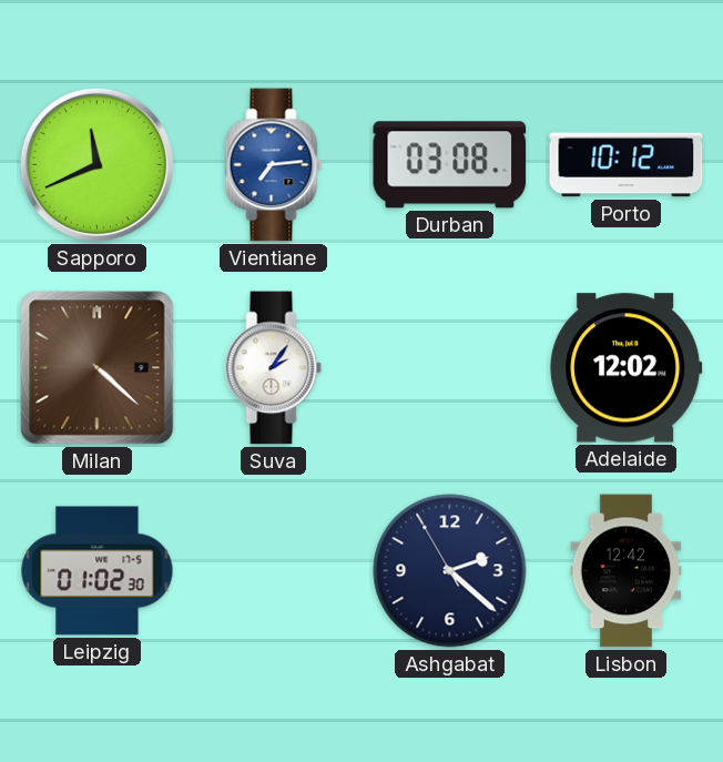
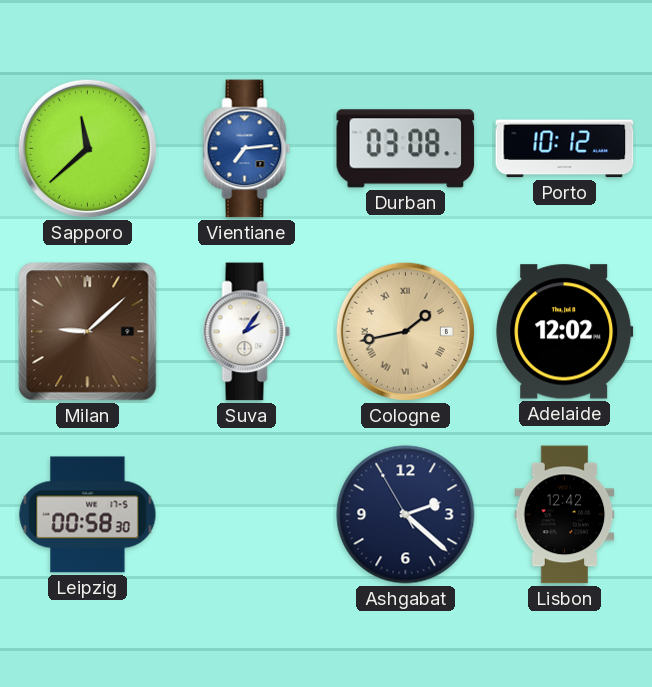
Sapporo: 11:41 -> 11:38 (87, 148)
Milan: 4:22 -> 9:08 (88, 332)
Cologne: none -> 1:43 (405, 331)
Leipzig: 01:02 -> 00:58 (88, 515)
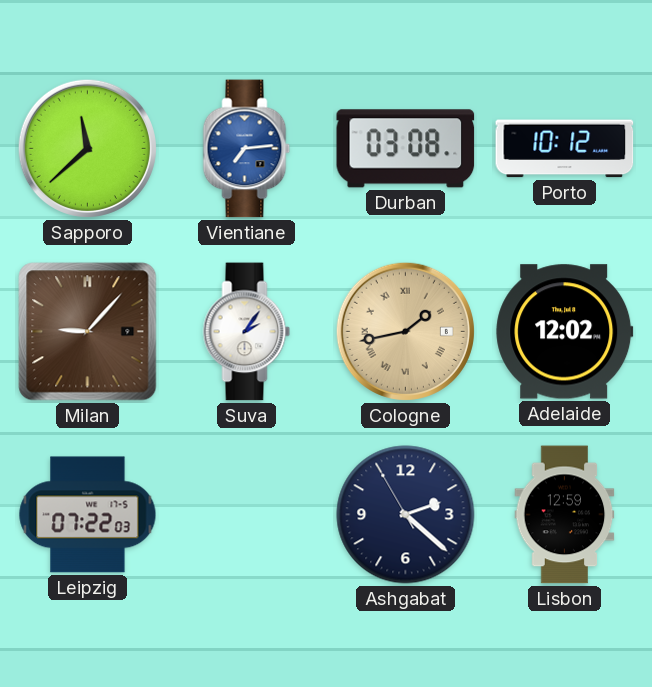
Milan: 9:08 -> 9:07 (88, 332)
Leipzig: 00:58 -> 07:22 (88, 515)
Lisbon: 12:42 -> 12:59 (565, 515)
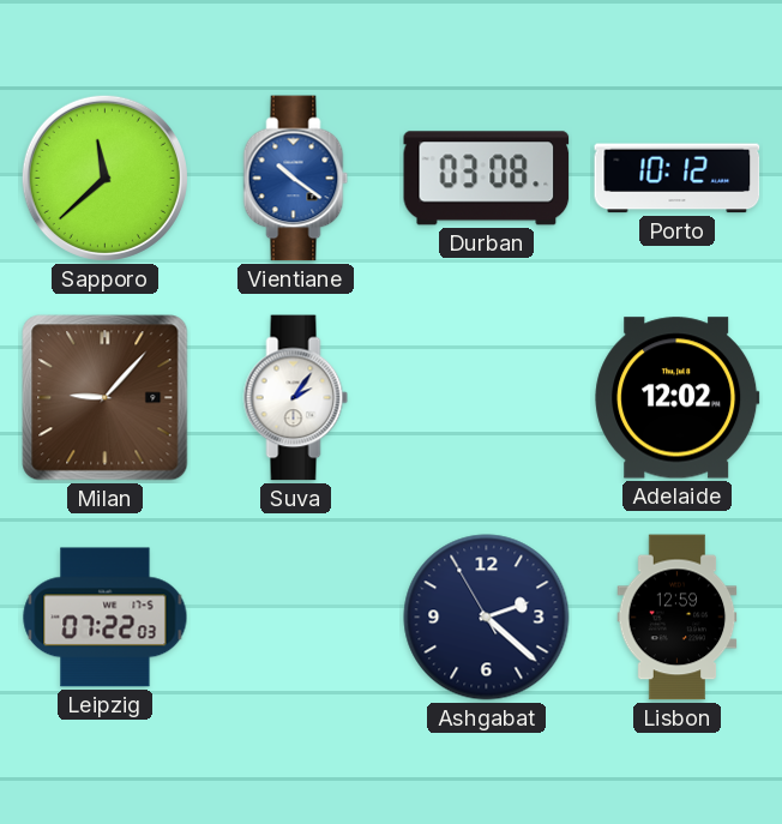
Vientiane: 7:14 -> 10:21 (296, 179)
Cologne: 1:43 -> none (405, 331)
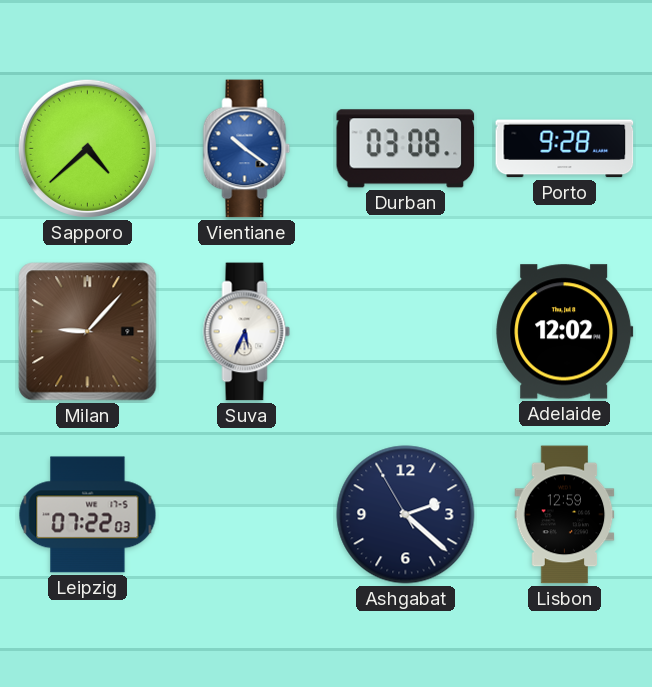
Sapporo: 11:38 -> 4:38 (87, 148)
Porto: 10:12 -> 9:28 (565, 149)
Suva: 2:06 -> 5:34 (247, 332)
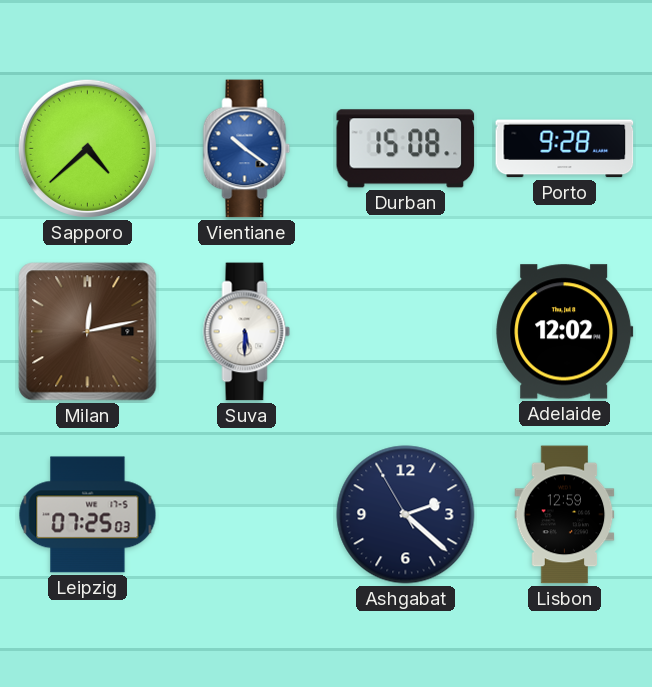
Durban: 03:08 -> 15:08 (406, 149)
Milan: 9:07 -> 12:13 (88, 332)
Suva: 5:34 -> 5:30 (247, 332)
Leipzig: 07:22 -> 07:25 (88, 515)
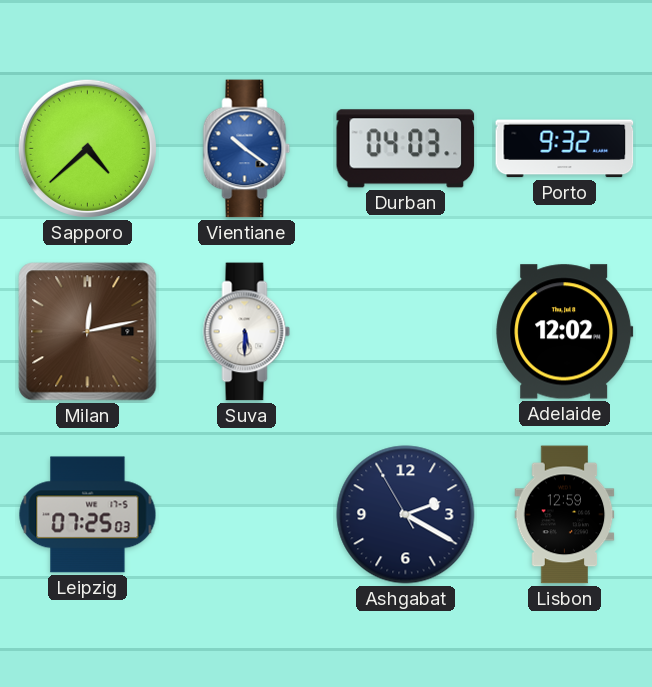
Durban: 15:08 -> 04:03 (406, 149)
Porto: 9:28 -> 9:32 (565, 149)
Ashgabat: 2:21 -> 2:19 (406, 515)
